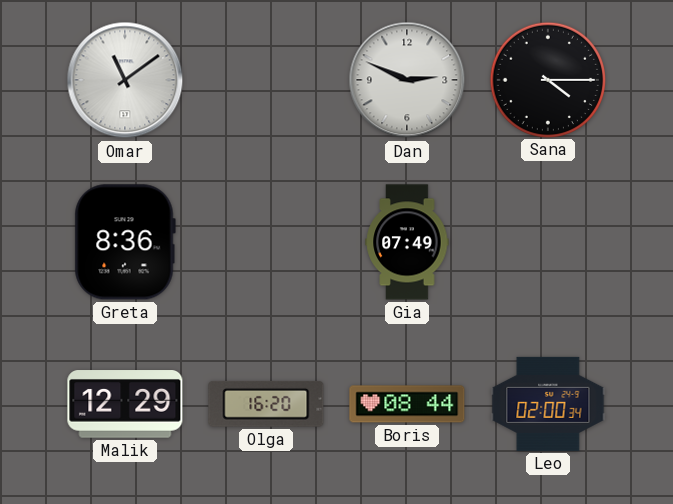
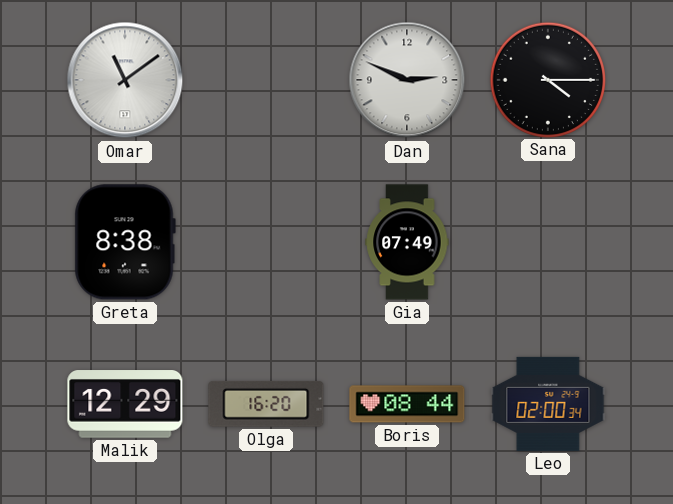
Greta: 8:36 -> 8:38 (125, 242)
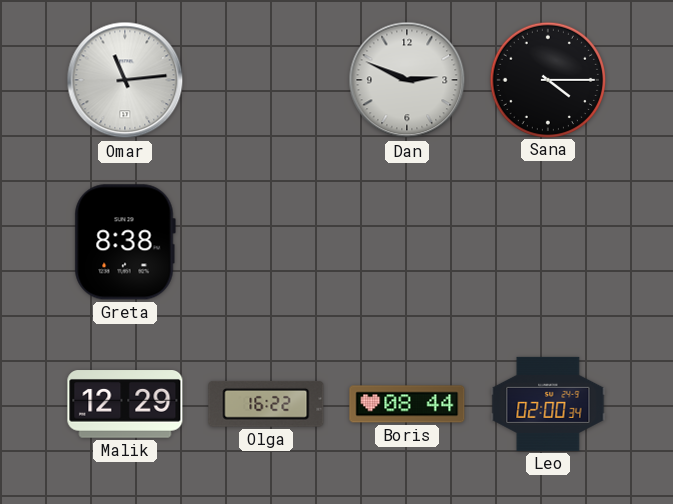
Omar: 11:09 -> 11:14 (125, 80)
Gia: 07:49 -> none (407, 242)
Olga: 16:20 -> 16:22 (266, 404)
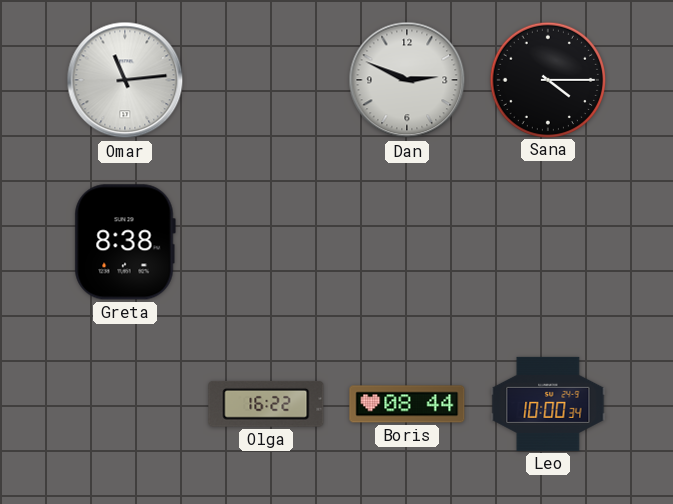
Malik: 12:29 -> none (125, 404)
Leo: 02:00 -> 10:00 (548, 404)
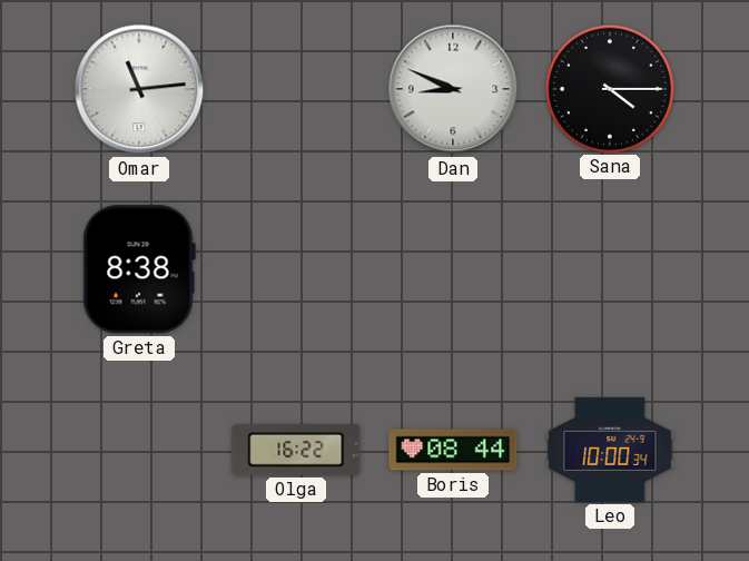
Dan: 2:49 -> 8:49 (453, 89)
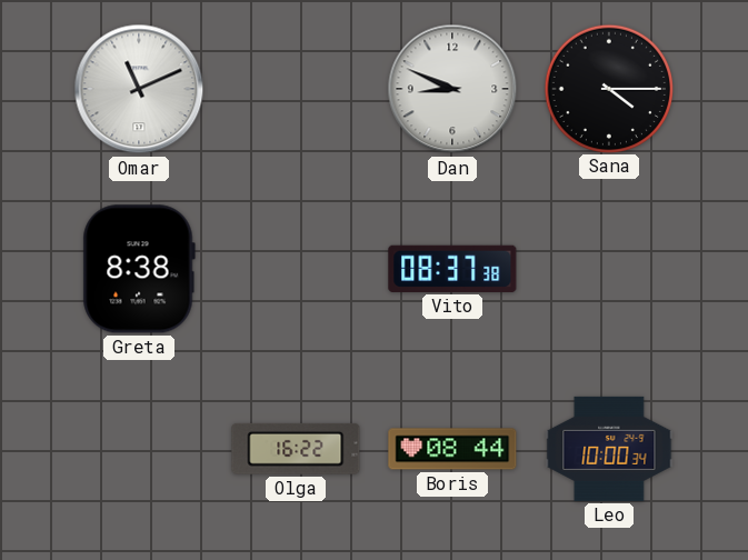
Omar: 11:14 -> 11:11 (139, 89)
Vito: none -> 08:37 (452, 269)
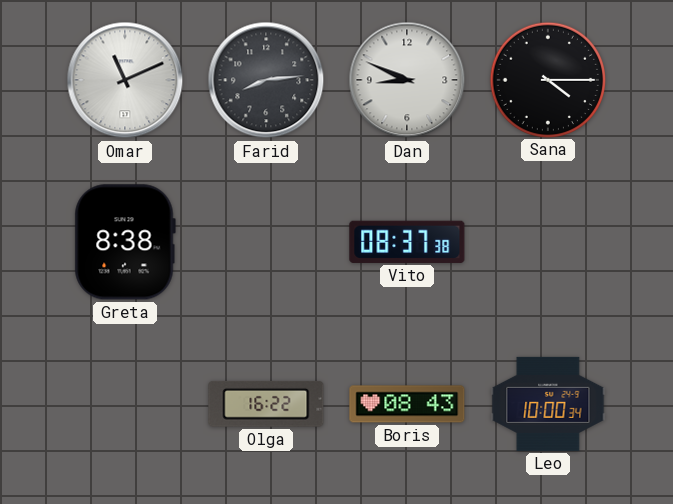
Farid: none -> 8:14 (266, 80)
Boris: 08:44 -> 08:43 (407, 404)
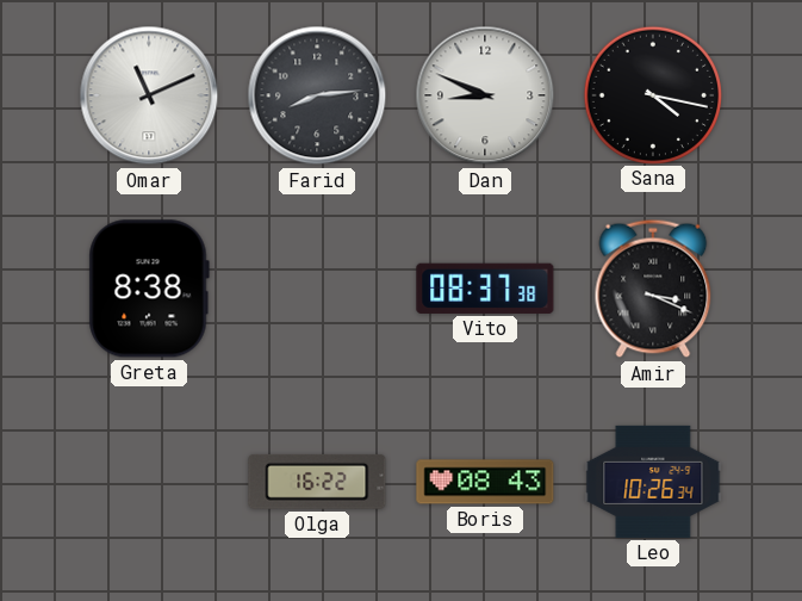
Sana: 4:15 -> 4:17 (652, 94)
Amir: none -> 3:19 (653, 289)
Leo: 10:00 -> 10:26 (653, 482)
